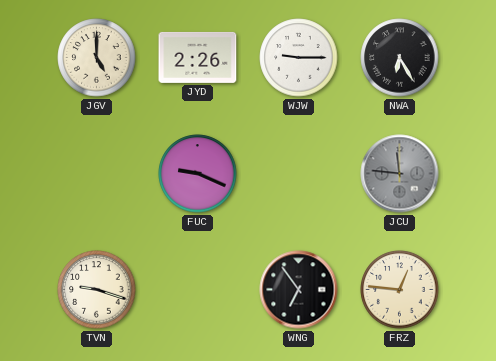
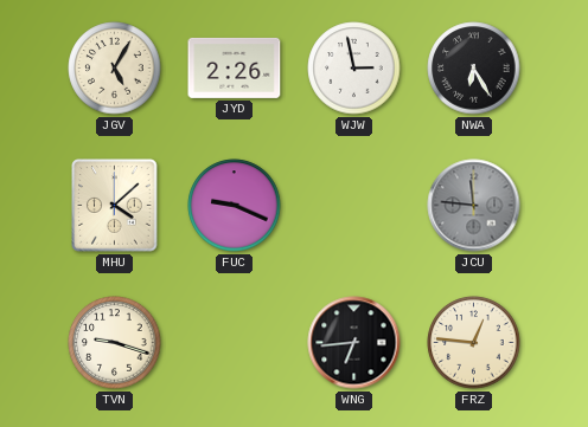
JGV: 5:00 -> 5:05 (115, 69)
WJW: 9:15 -> 2:58 (354, 69)
MHU: none -> 4:08 (115, 206)
WNG: 6:54 -> 6:44 (354, 343)
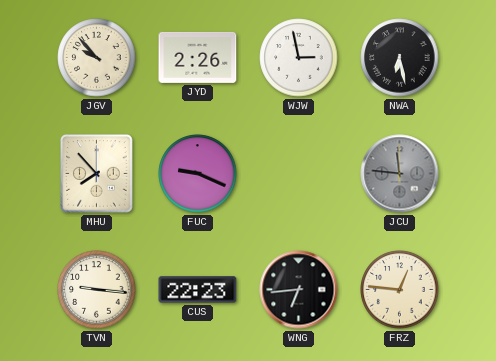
JGV: 5:05 -> 9:53 (97, 58)
NWA: 6:25 -> 6:28 (400, 58)
MHU: 4:08 -> 7:53 (97, 174)
TVN: 9:18 -> 9:16 (97, 290)
CUS: none -> 22:23 (198, 290)
